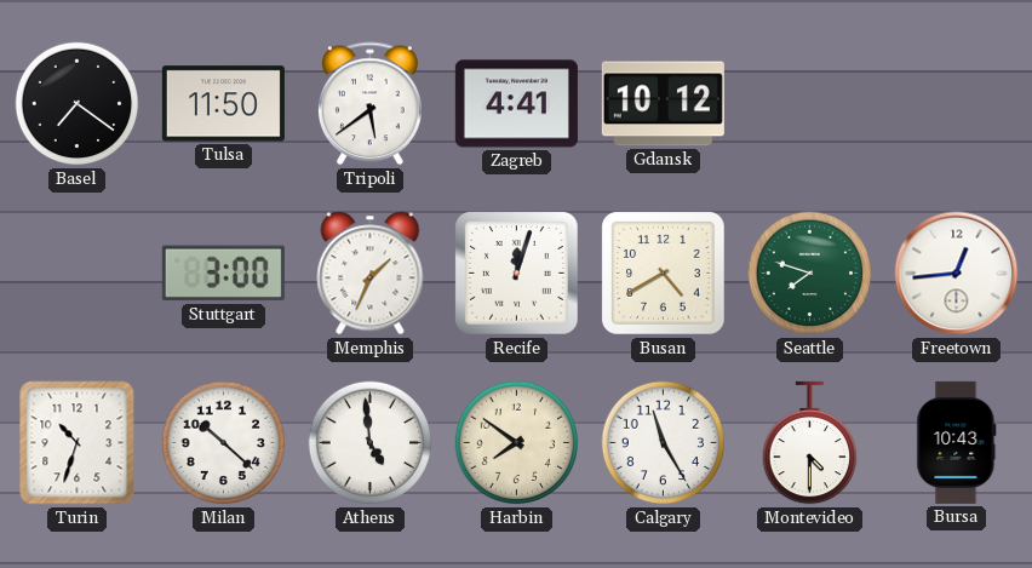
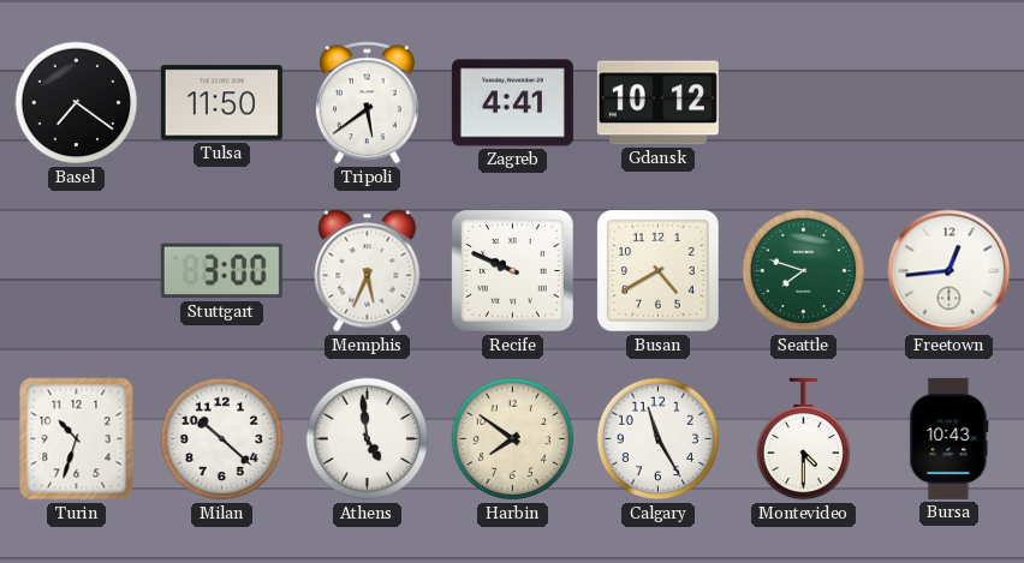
Memphis: 1:34 -> 5:34 (368, 271)
Recife: 12:03 -> 9:49 (513, 271)
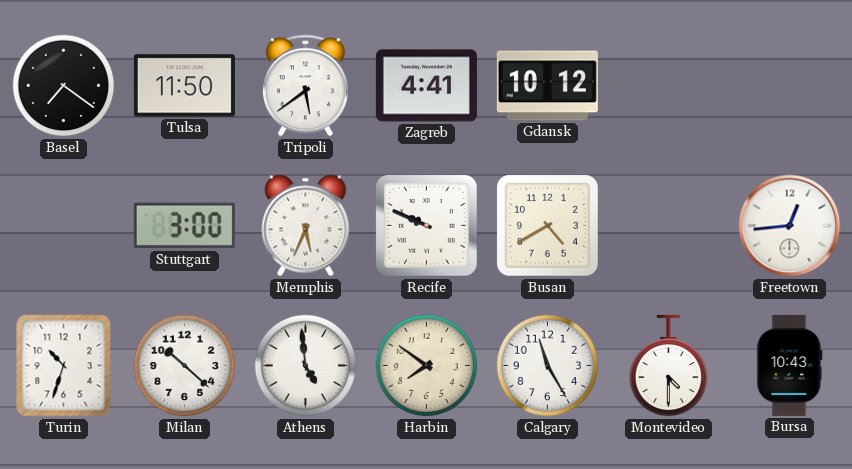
Seattle: 7:48 -> none (804, 271)
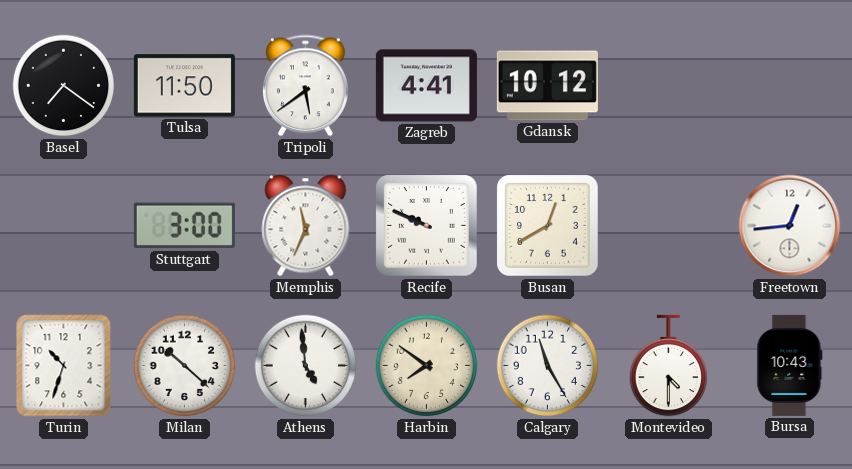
Memphis: 5:34 -> 11:34 (306, 226)
Busan: 4:40 -> 12:40 (548, 226)
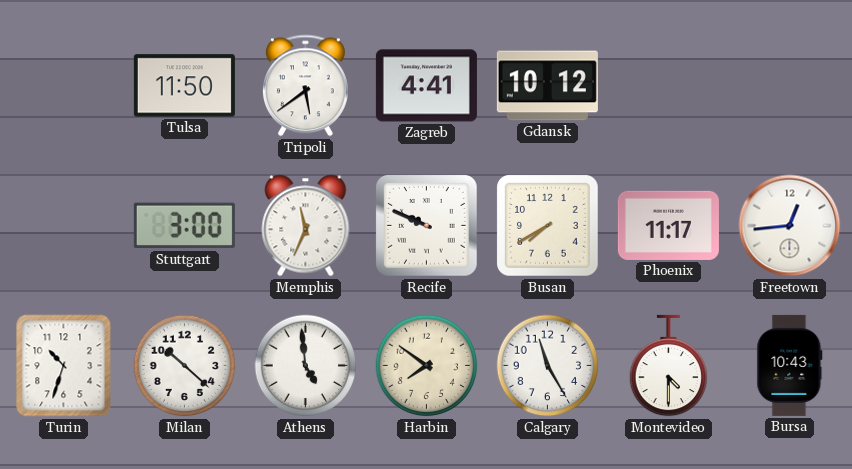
Basel: 7:21 -> none (64, 86)
Busan: 12:40 -> 7:40 (548, 226)
Phoenix: none -> 11:17 (668, 225)
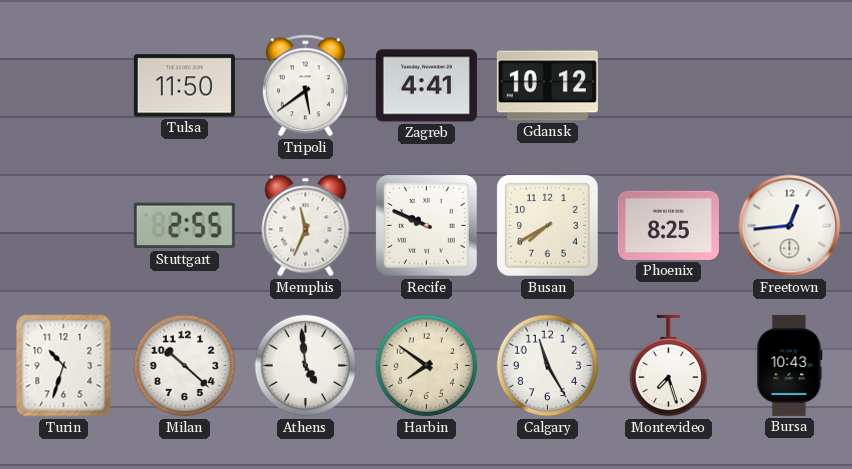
Stuttgart: 3:00 -> 2:55 (184, 226)
Phoenix: 11:17 -> 8:25 (668, 225)
Montevideo: 4:30 -> 7:27 (669, 366)
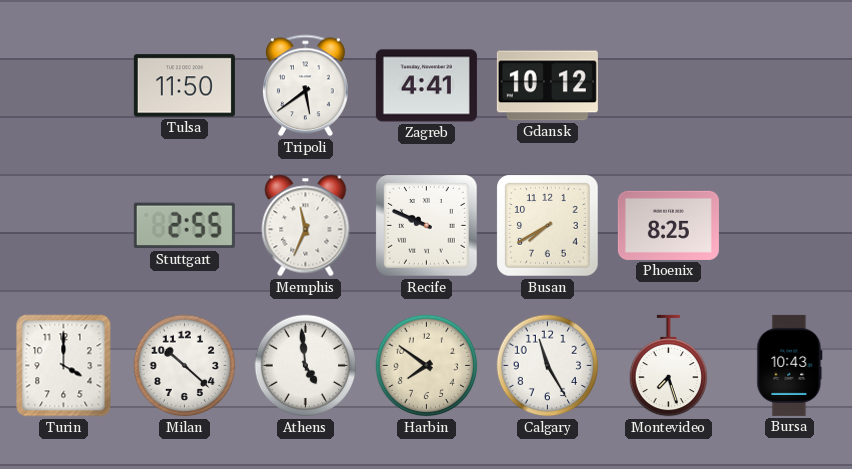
Freetown: 12:44 -> none (790, 226)
Turin: 10:33 -> 4:00 (64, 366)
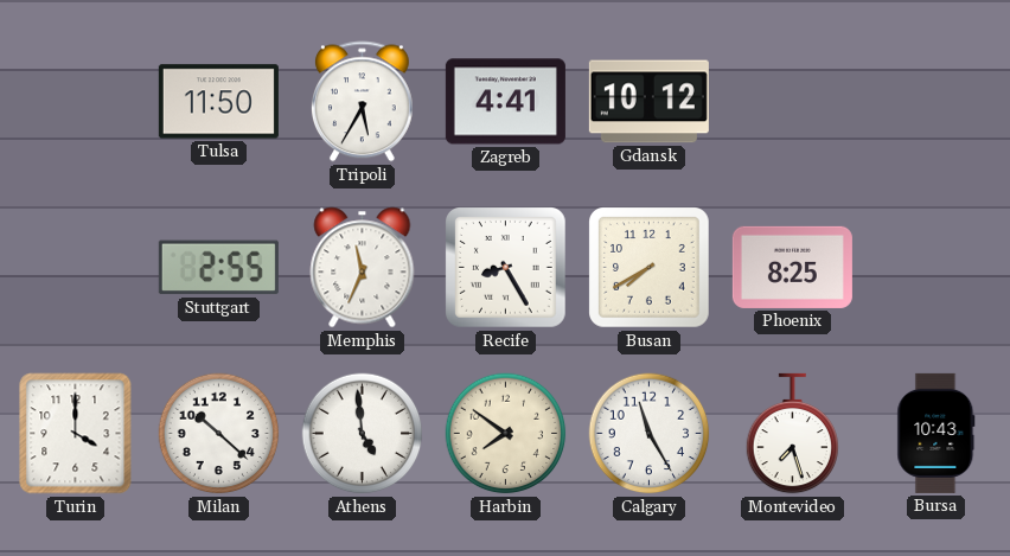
Tripoli: 5:39 -> 5:35 (362, 102)
Recife: 9:49 -> 8:25 (506, 268)
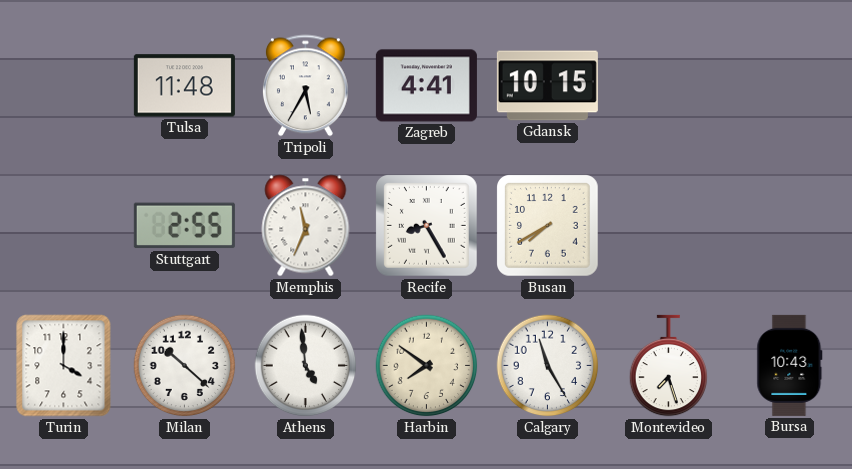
Tulsa: 11:50 -> 11:48 (184, 86)
Gdansk: 10:12 -> 10:15 (547, 86)
Phoenix: 8:25 -> none (792, 267)
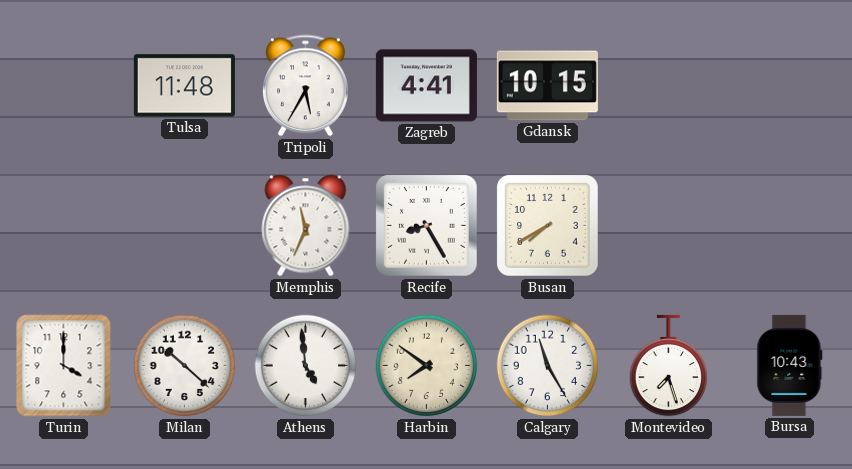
Stuttgart: 2:55 -> none (184, 226)
